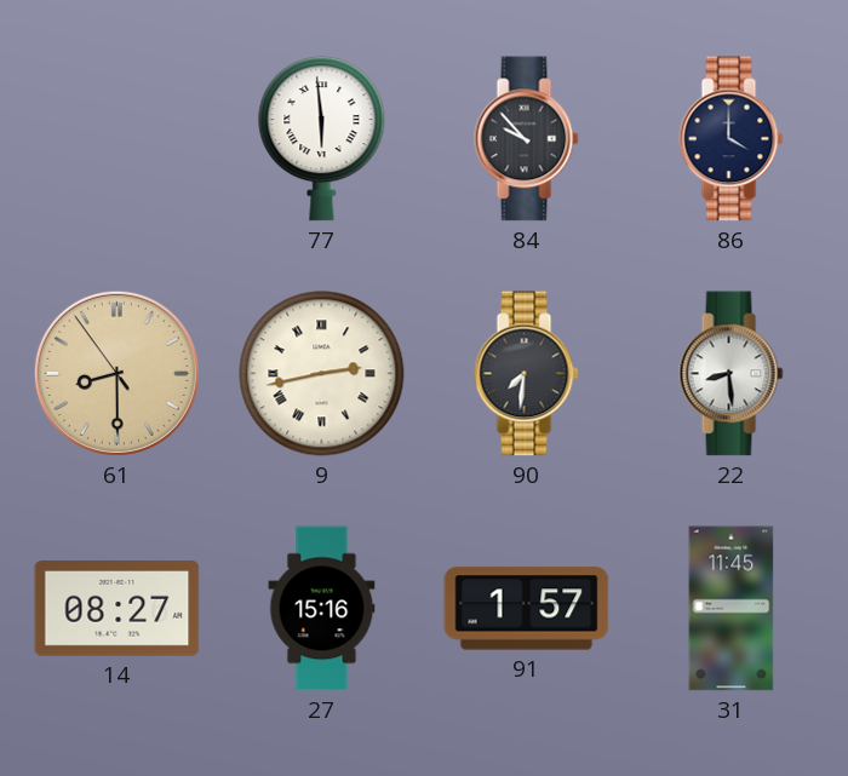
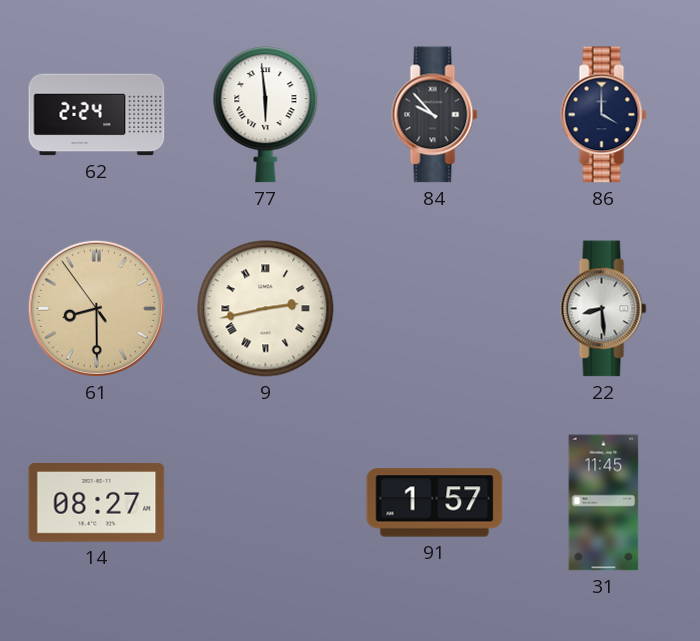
62: none -> 2:24 (97, 115)
90: 7:31 -> none (527, 374)
27: 15:16 -> none (322, 609)
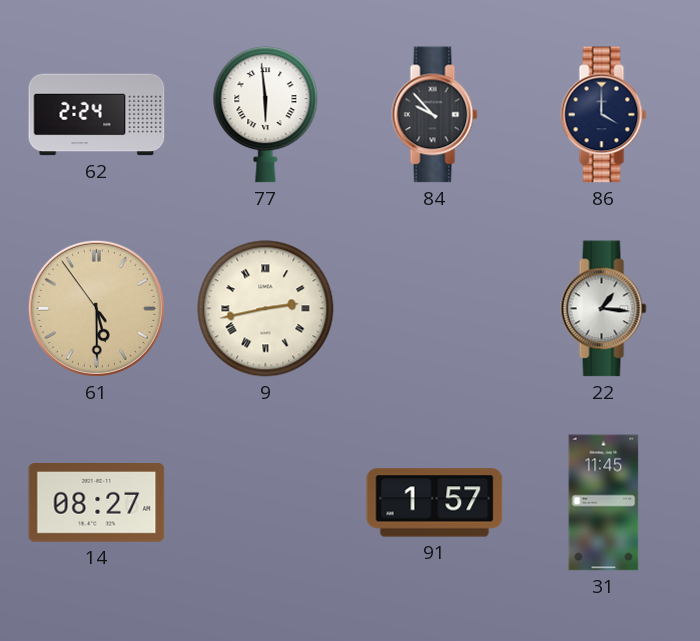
61: 8:29 -> 5:29 (96, 308)
22: 8:29 -> 1:16 (604, 309)
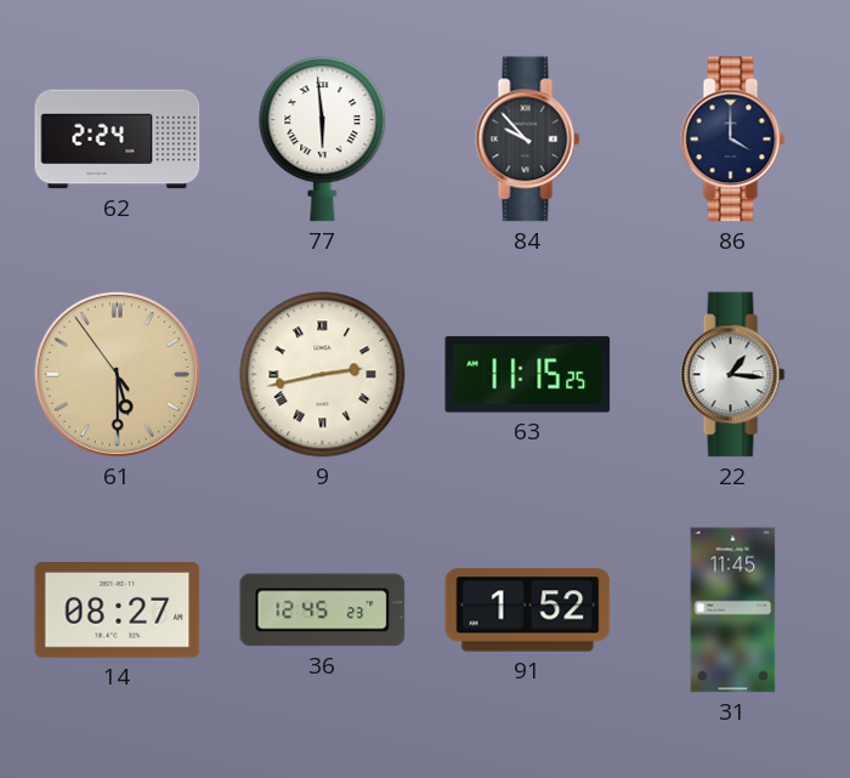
63: none -> 11:15 (528, 375)
36: none -> 12:45 (323, 611)
91: 1:57 -> 1:52 (528, 611)
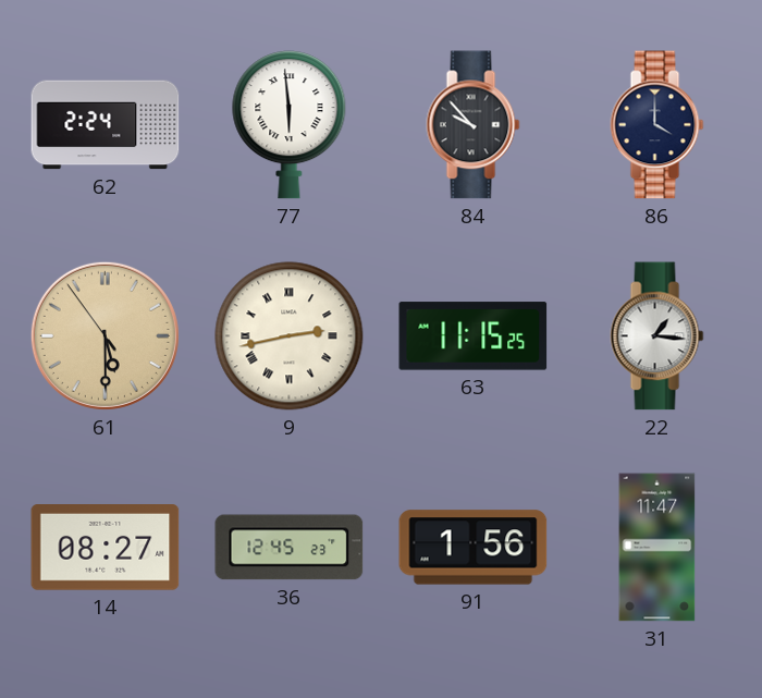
91: 1:52 -> 1:56 (474, 548)
31: 11:45 -> 11:47 (657, 548)
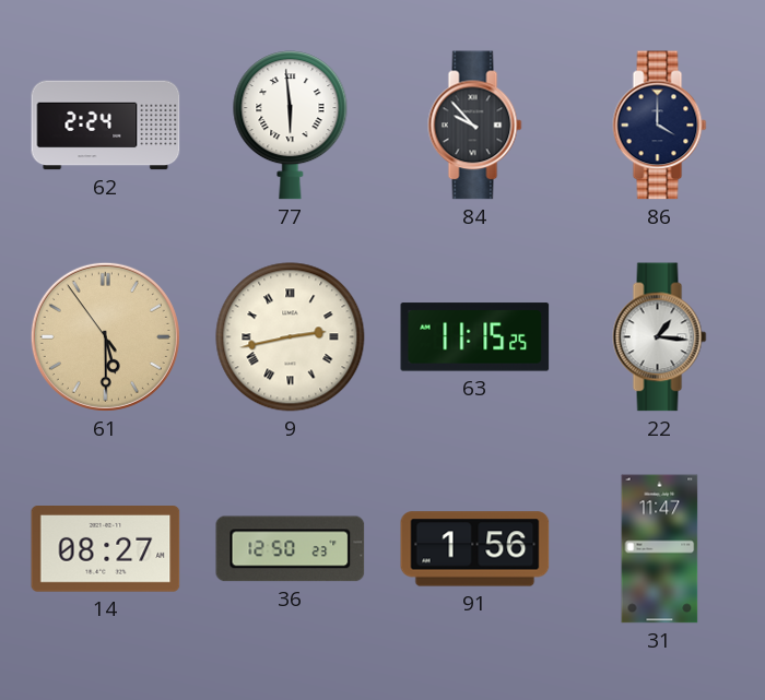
36: 12:45 -> 12:50 (291, 549)
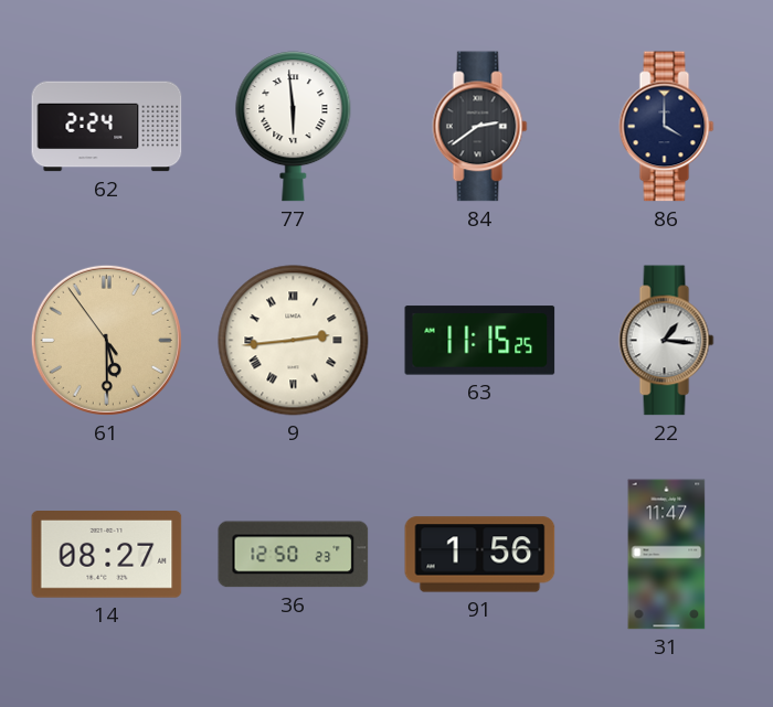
84: 9:53 -> 2:39 (480, 127)
9: 2:43 -> 2:44 (294, 341)
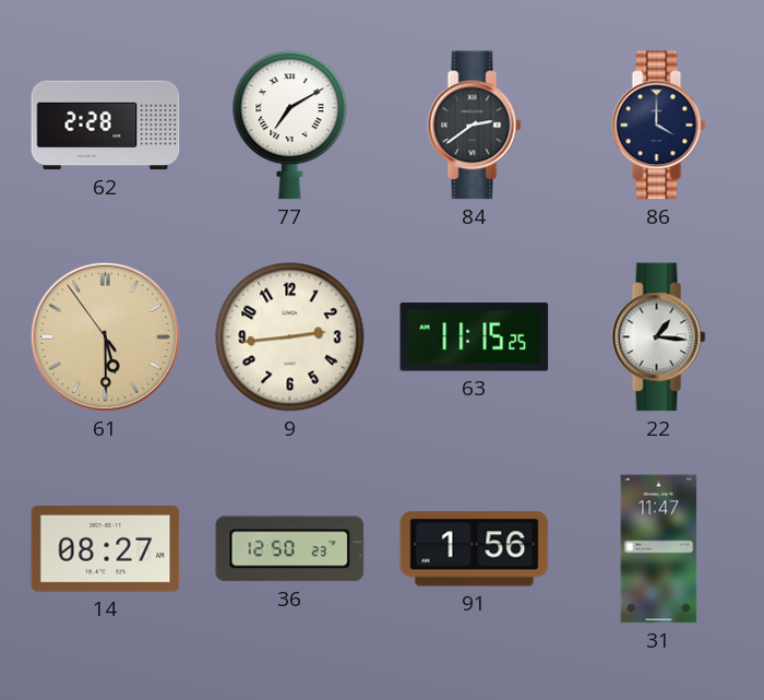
62: 2:24 -> 2:28 (106, 126)
77: 5:59 -> 7:10 (290, 126)
9 numerals: Roman -> Arabic (290, 337)
